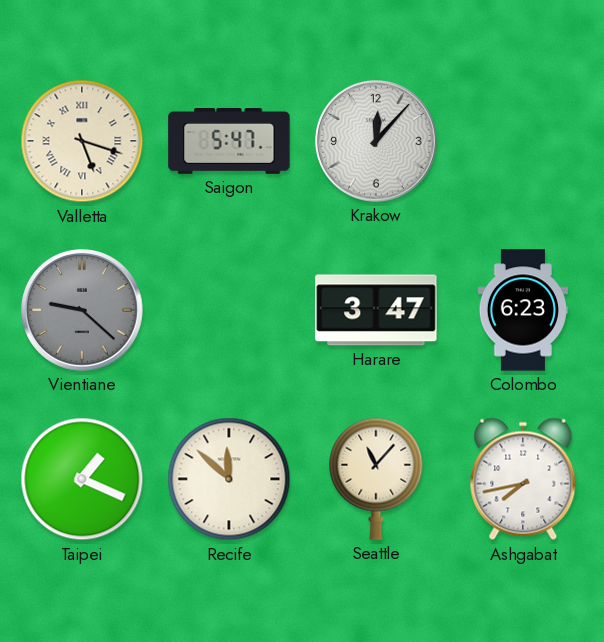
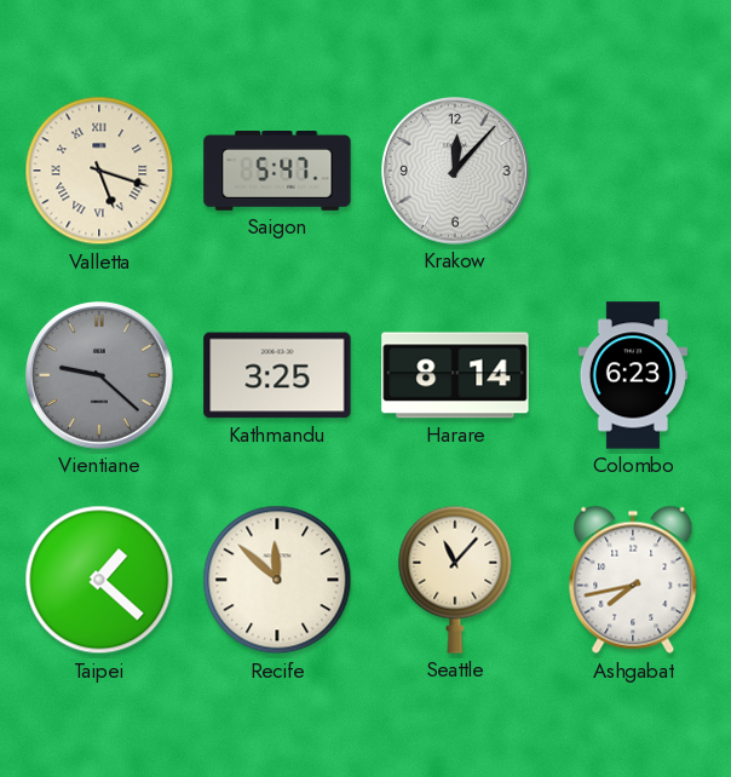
Kathmandu: none -> 3:25 (277, 375)
Harare: 3:47 -> 8:14 (455, 375)
Taipei: 1:19 -> 1:22 (99, 580)
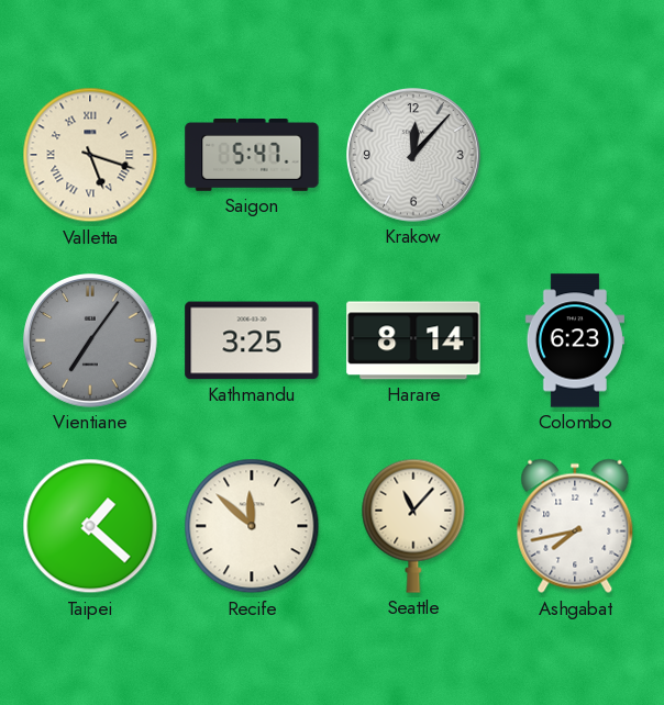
Vientiane: 9:22 -> 7:06 (91, 342)
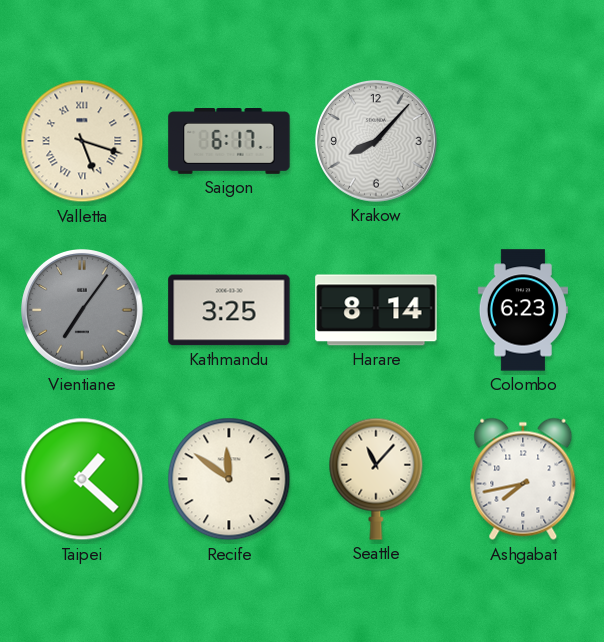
Saigon: 5:47 -> 6:17 (229, 142)
Krakow: 12:07 -> 8:07 (377, 142)
Recife: 11:52 -> 11:51 (229, 479)
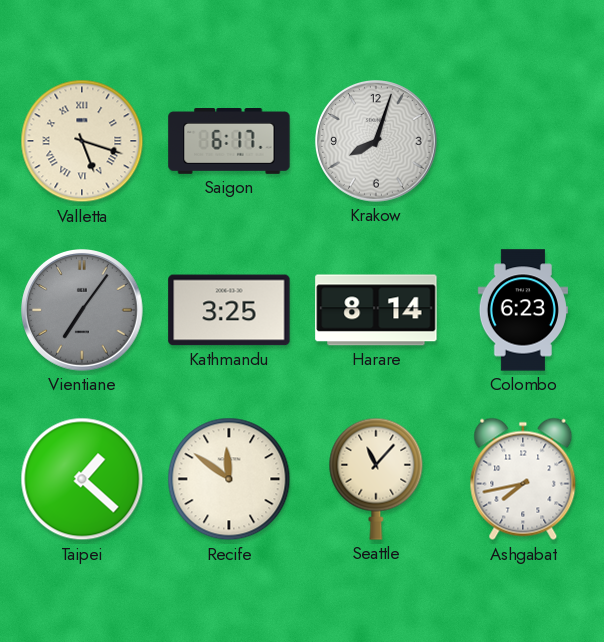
Krakow: 8:07 -> 8:03 (377, 142)
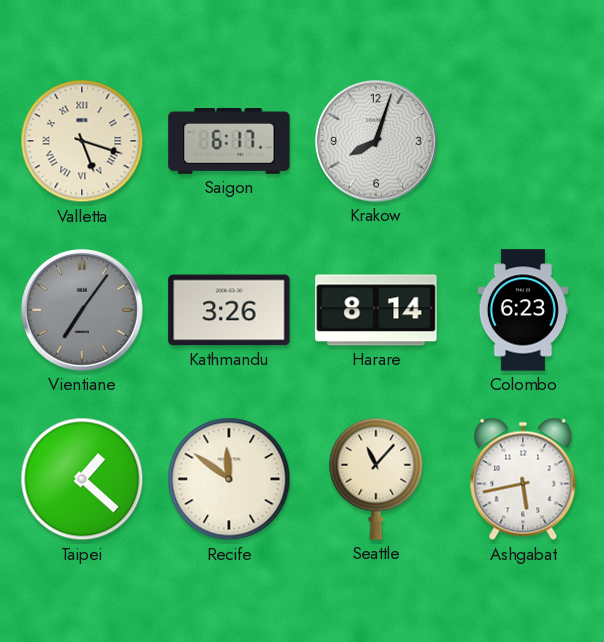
Kathmandu: 3:25 -> 3:26 (229, 310)
Ashgabat: 7:43 -> 5:43 (523, 479)
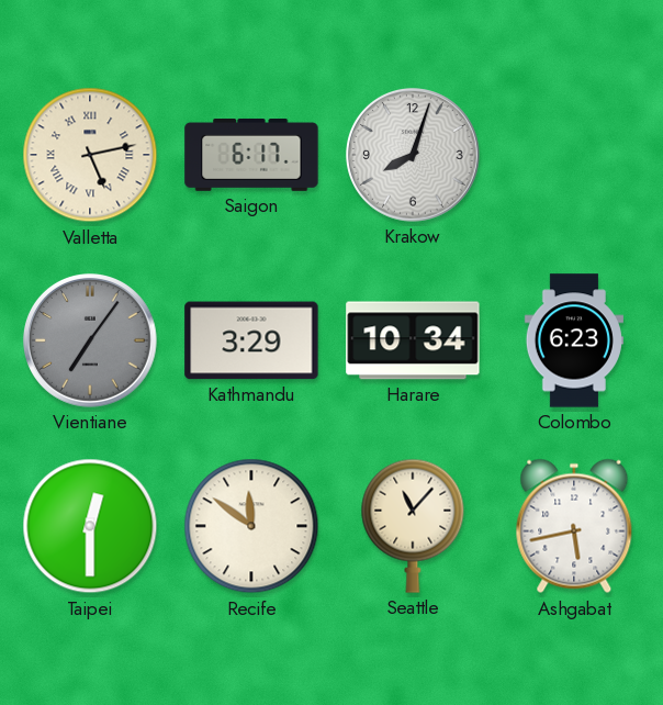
Valletta: 5:18 -> 5:13 (90, 155)
Kathmandu: 3:26 -> 3:29 (251, 340)
Harare: 8:14 -> 10:34 (413, 340)
Taipei: 1:22 -> 12:30 (90, 526)
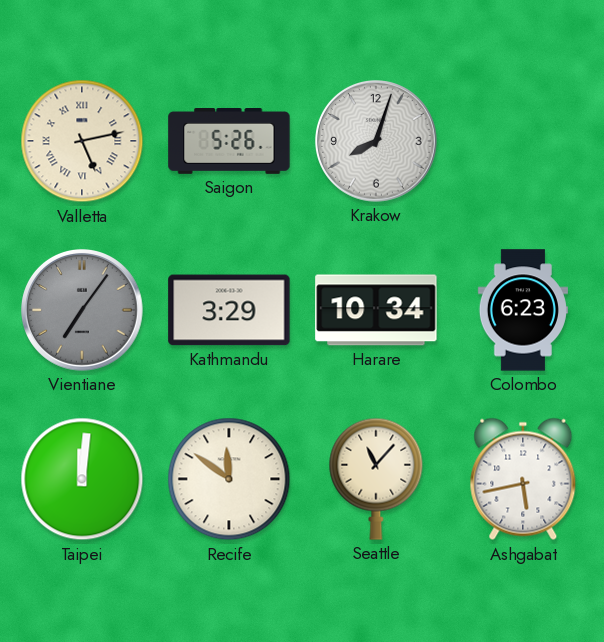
Saigon: 6:17 -> 5:26 (229, 142)
Taipei: 12:30 -> 12:01 (82, 479)
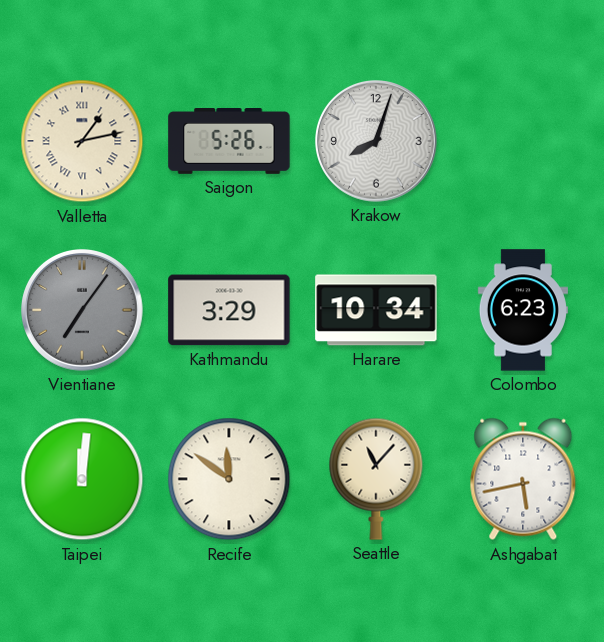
Valletta: 5:13 -> 1:13 (82, 141)
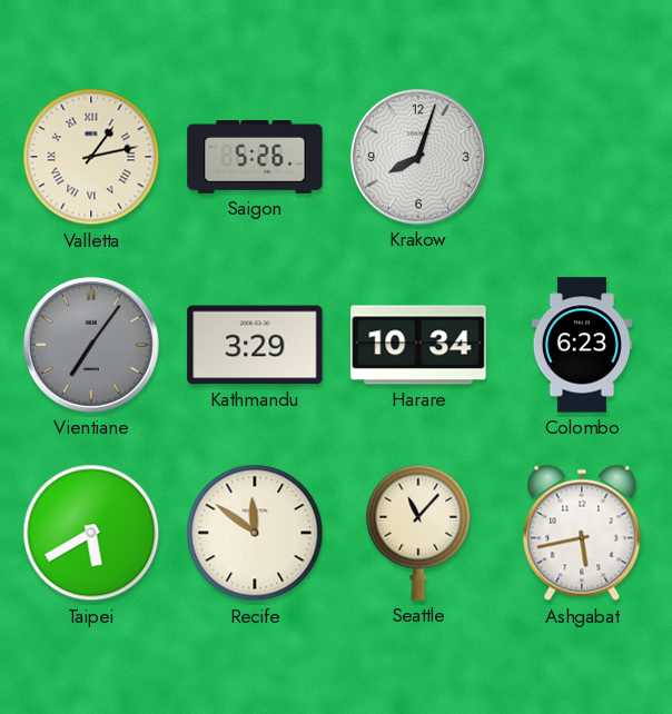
Taipei: 12:01 -> 5:40 (91, 533)
